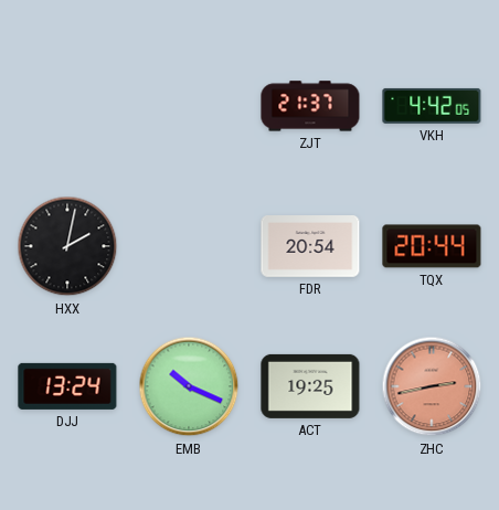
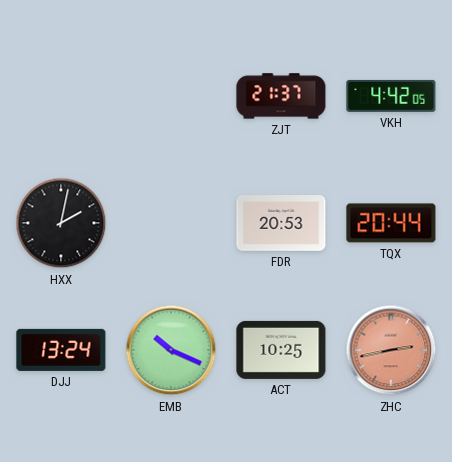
FDR: 20:54 -> 20:53 (281, 224)
ACT: 19:25 -> 10:25 (281, 350)
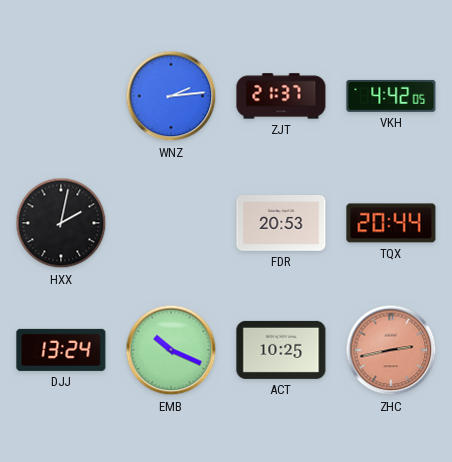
WNZ: none -> 2:14 (171, 96)
